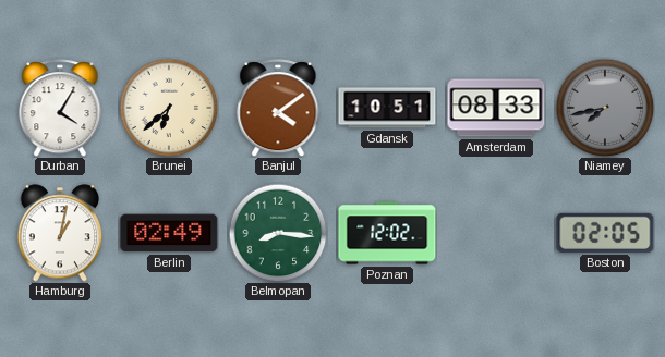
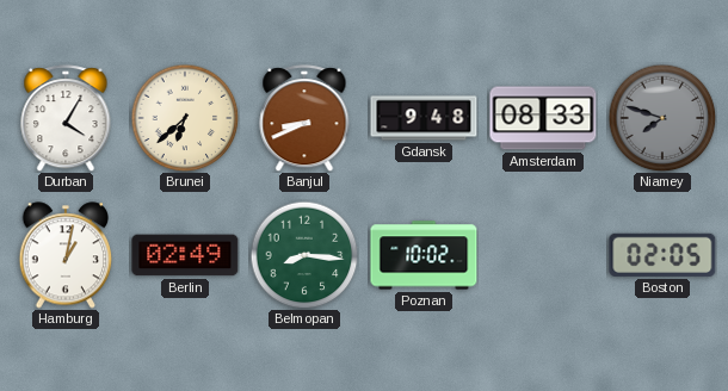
Banjul: 4:09 -> 8:41 (304, 118)
Gdansk: 10:51 -> 9:48 (424, 118)
Niamey: 7:43 -> 7:48 (662, 118)
Poznan: 12:02 -> 10:02 (424, 255)
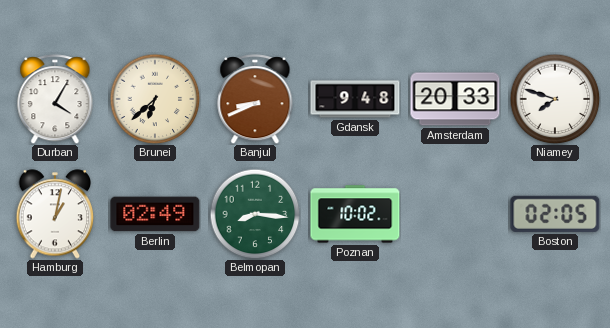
Amsterdam: 08:33 -> 20:33 (455, 99)
Niamey dial: grey -> white (555, 99)
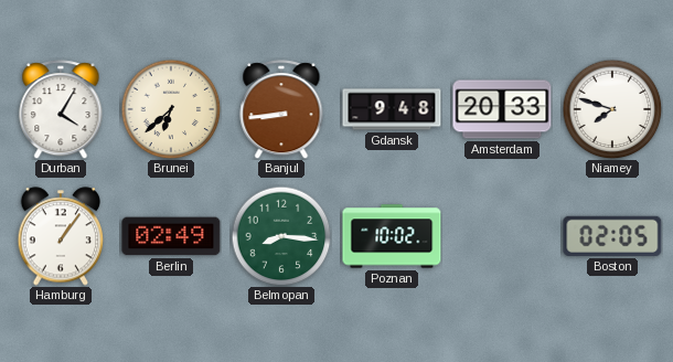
Banjul: 8:41 -> 8:44 (281, 109)
Hamburg: 1:02 -> 1:06 (61, 236)
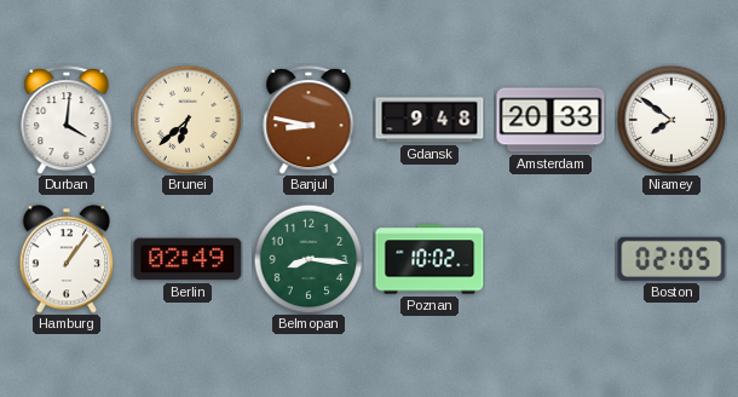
Durban: 4:05 -> 4:01 (67, 120)
Banjul: 8:44 -> 8:47 (309, 120)
Niamey: 7:48 -> 7:51 (671, 120)
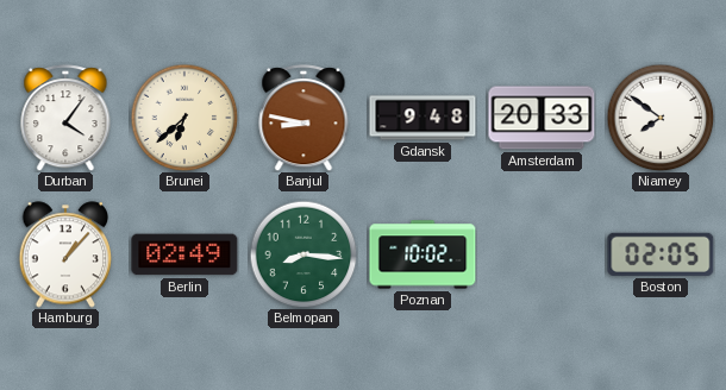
Durban: 4:01 -> 4:06 (65, 118)
Hamburg: 1:06 -> 1:07 (65, 254)
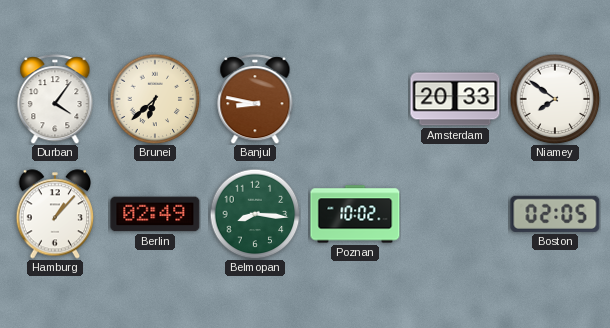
Gdansk: 9:48 -> none (423, 118)
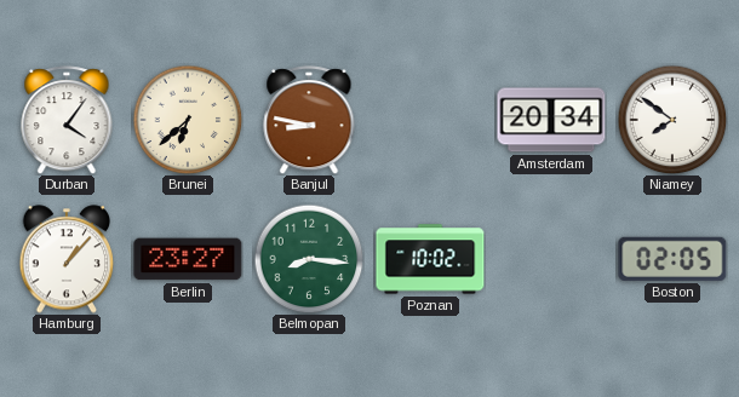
Amsterdam: 20:33 -> 20:34 (551, 120)
Berlin: 02:49 -> 23:27 (188, 259)
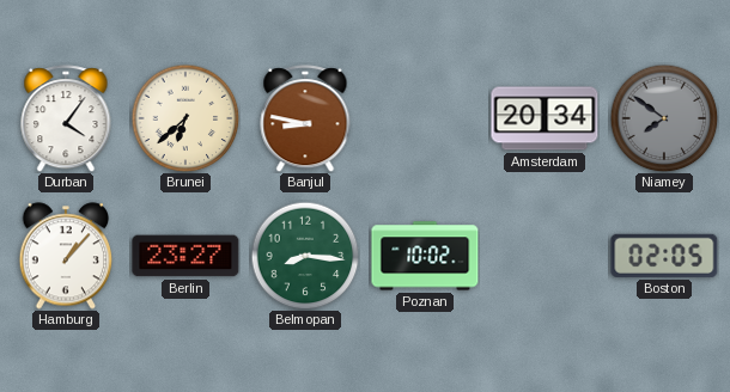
Niamey dial: white -> grey (664, 118)
